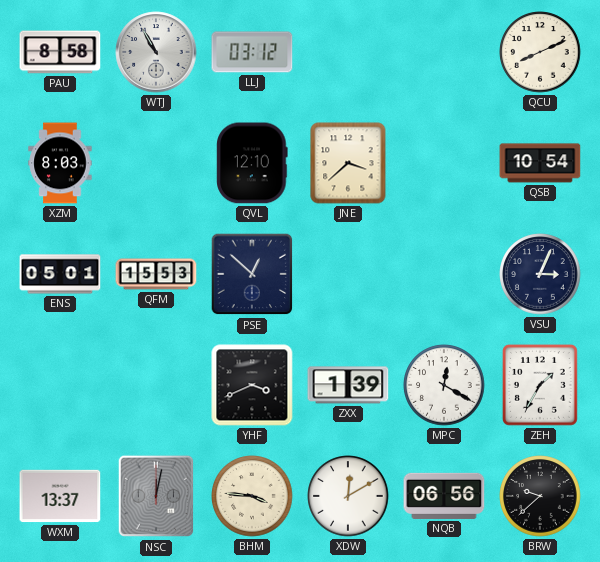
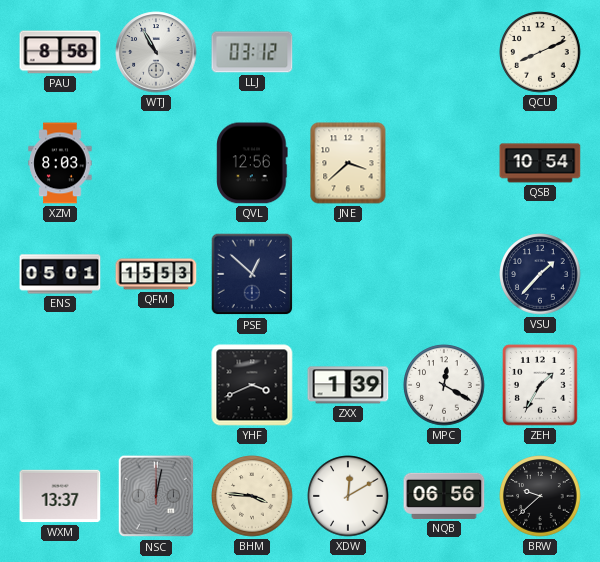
QVL: 12:10 -> 12:56 (252, 163)
VSU: 3:04 -> 1:37 (540, 274)
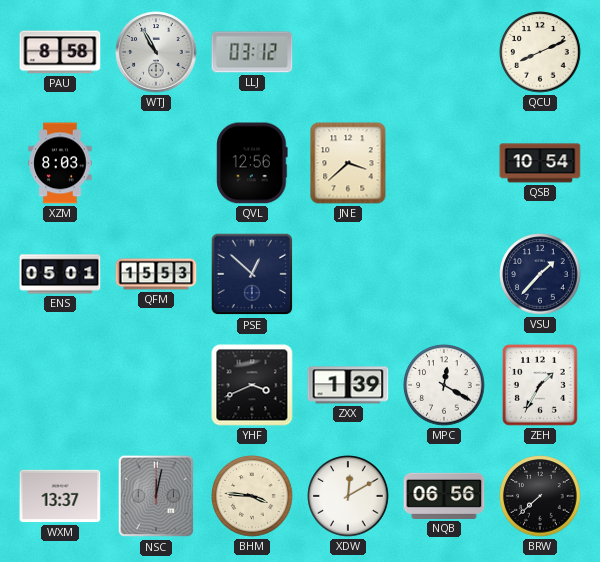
BRW: 9:38 -> 7:38 (540, 496)
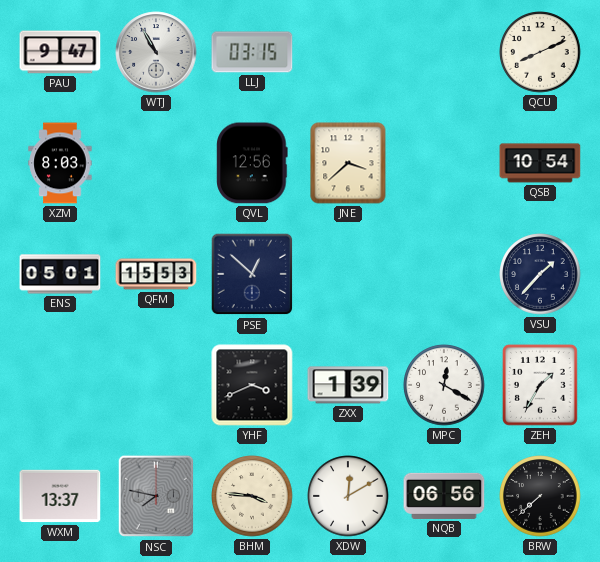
PAU: 8:58 -> 9:47 (60, 52)
LLJ: 03:12 -> 03:15 (252, 52)
NSC: 12:02 -> 7:47 (155, 496)
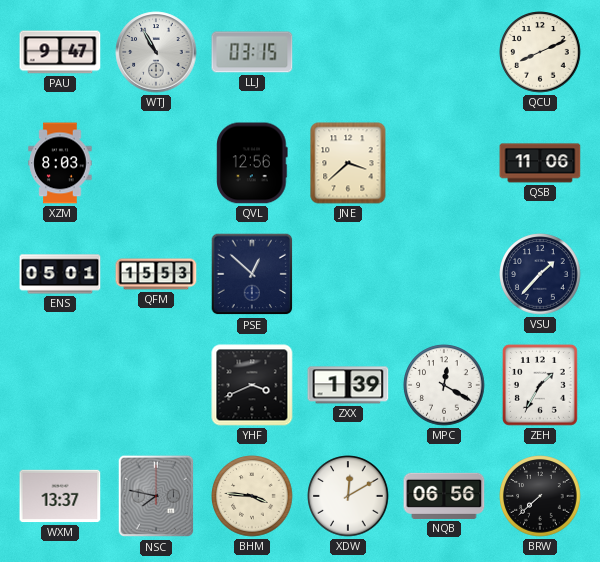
QSB: 10:54 -> 11:06 (540, 163)
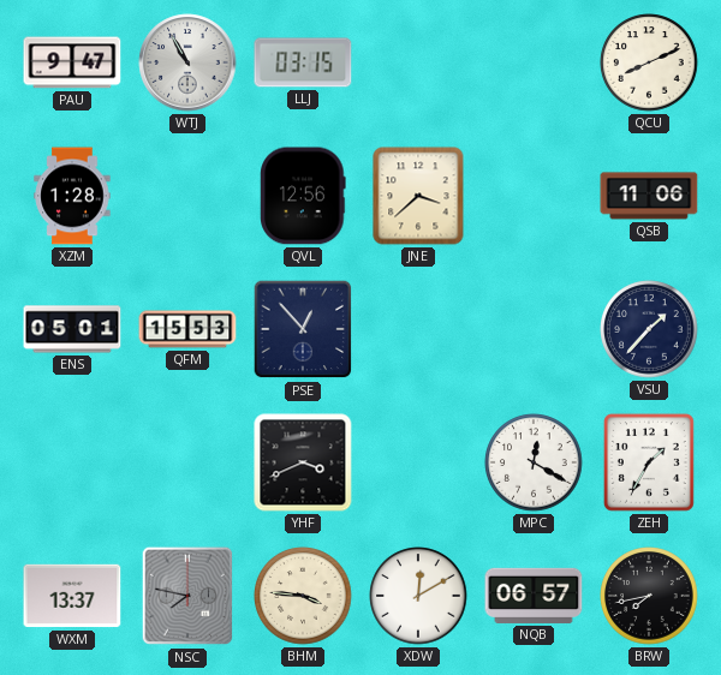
XZM: 8:03 -> 1:28 (72, 196)
PSE: 12:52 -> 12:53 (303, 329)
ZXX: 1:39 -> none (348, 385)
NQB: 06:56 -> 06:57 (534, 596)
BRW: 7:38 -> 7:43 (649, 596)
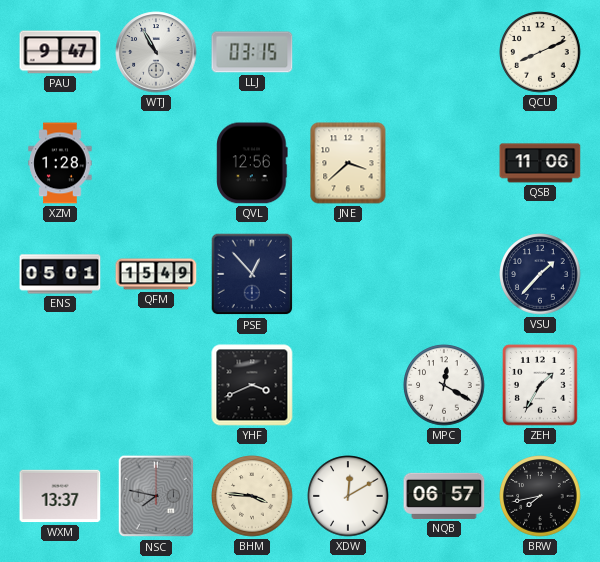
QFM: 15:53 -> 15:49 (156, 274)
